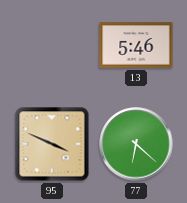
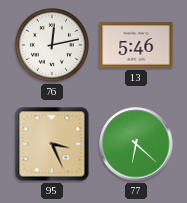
76: none -> 12:13 (52, 45)
95: 3:49 -> 3:26 (52, 144)
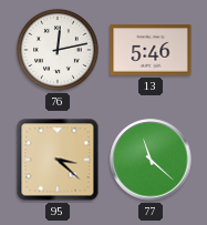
95: 3:26 -> 3:22 (58, 160)
77: 6:22 -> 11:22 (151, 160)
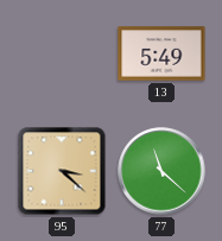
76: 12:13 -> none (58, 50)
13: 5:46 -> 5:49 (161, 53)
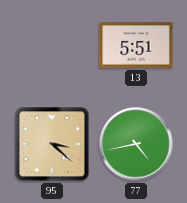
13: 5:49 -> 5:51 (136, 45)
77: 11:22 -> 4:43 (136, 144)
